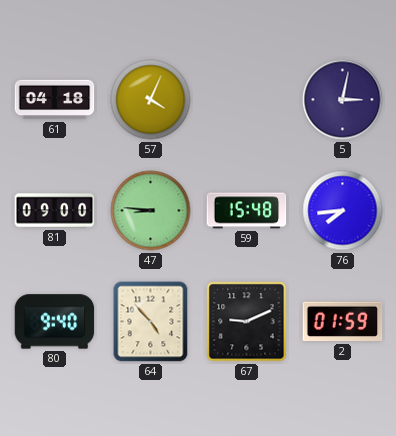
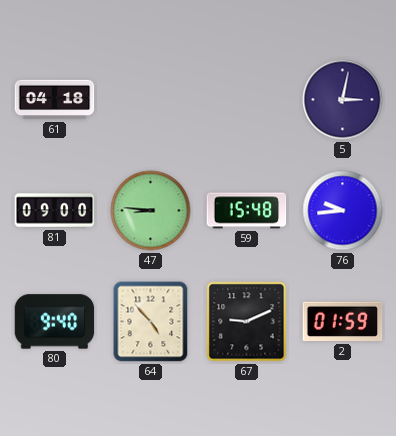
57: 4:04 -> none (151, 100)
76: 7:44 -> 9:44 (343, 211)
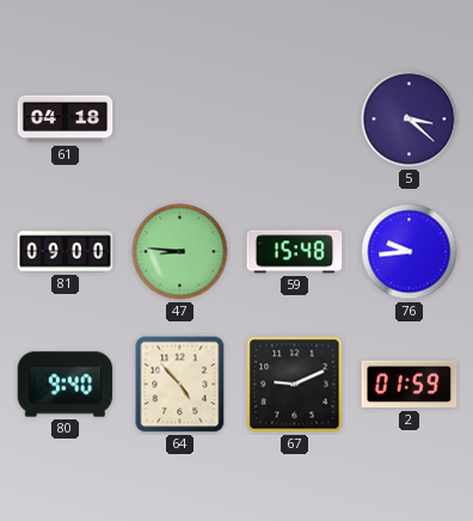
5: 3:02 -> 3:22 (410, 119)
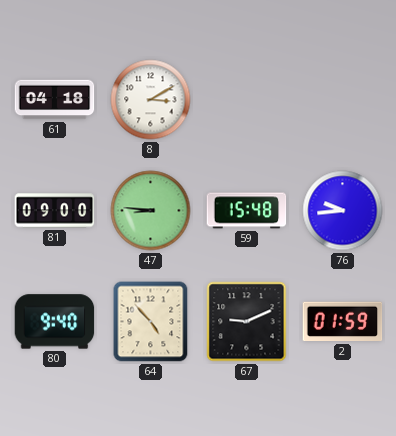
8: none -> 3:10 (151, 100)
5: 3:22 -> none (410, 119)
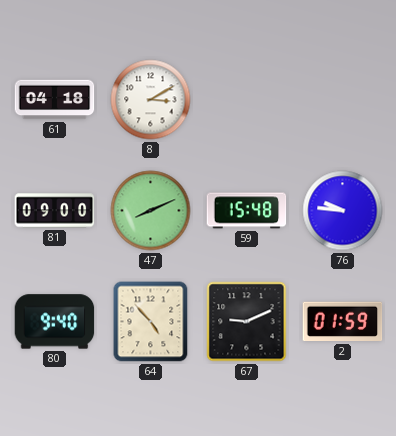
47: 8:46 -> 8:11 (151, 211)
76: 9:44 -> 9:46 (343, 211)
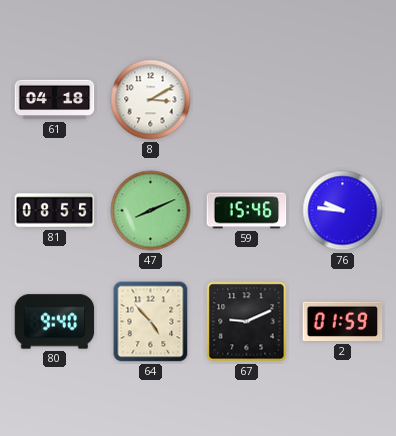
81: 09:00 -> 08:55 (55, 211)
59: 15:48 -> 15:46 (247, 211)
